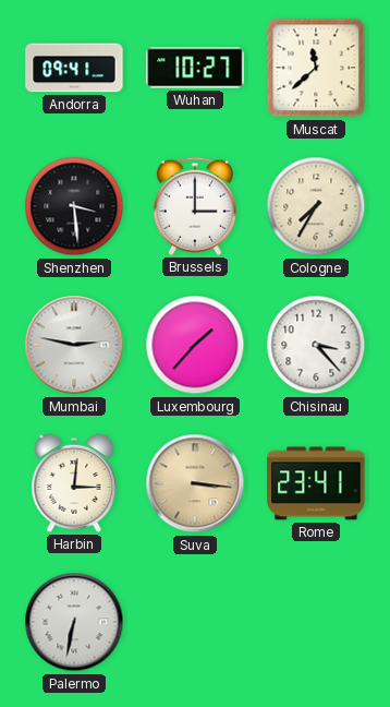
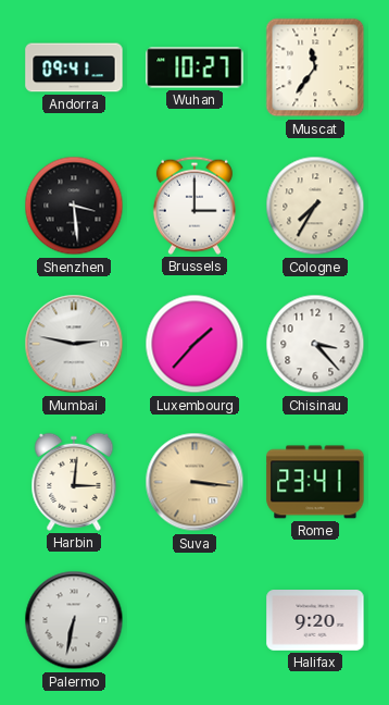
Muscat: 11:38 -> 11:36 (315, 67)
Halifax: none -> 9:20 (315, 621)
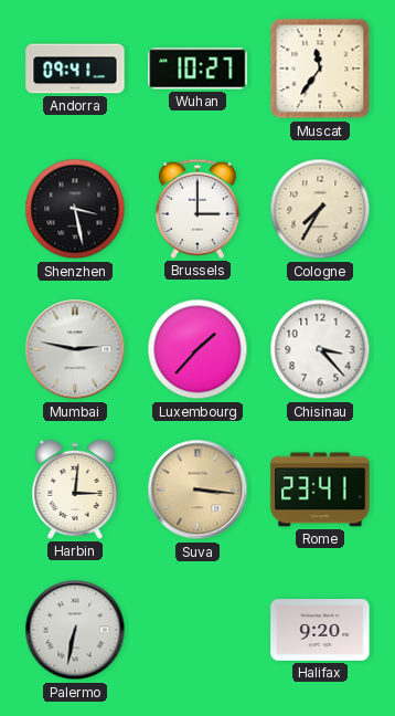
Shenzhen: 3:29 -> 3:28 (75, 209)
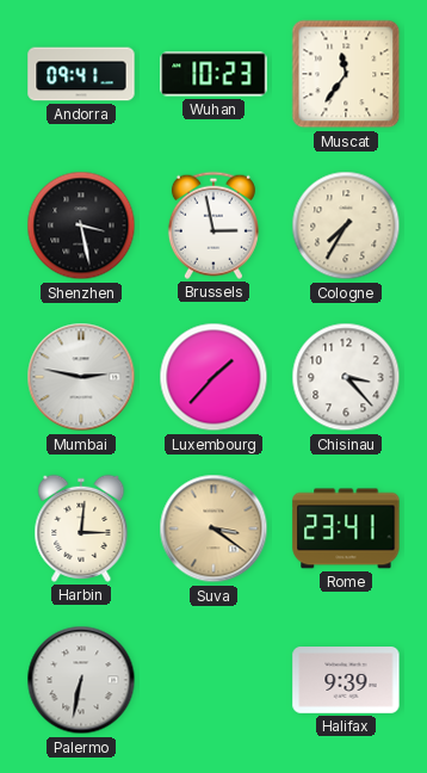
Wuhan: 10:27 -> 10:23 (213, 74)
Brussels: 3:00 -> 2:58 (213, 225)
Suva: 3:16 -> 3:21 (213, 528)
Halifax: 9:20 -> 9:39 (346, 681)
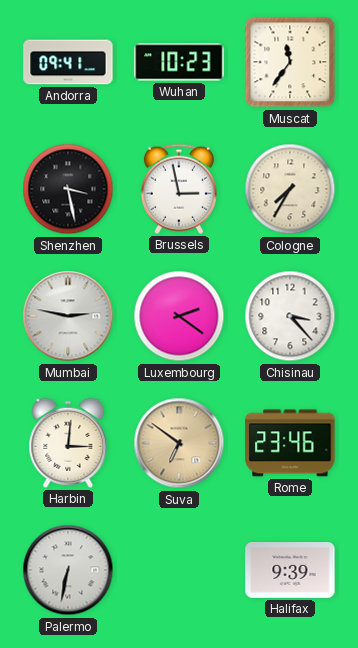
Luxembourg: 1:37 -> 2:21 (179, 316)
Suva: 3:21 -> 6:51 (179, 443)
Rome: 23:41 -> 23:46 (290, 443)
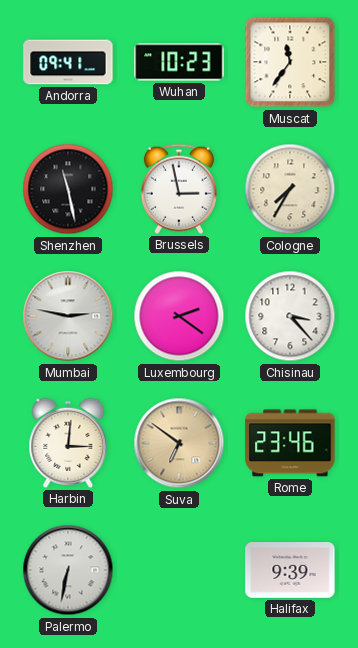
Shenzhen: 3:28 -> 11:28 (68, 189)
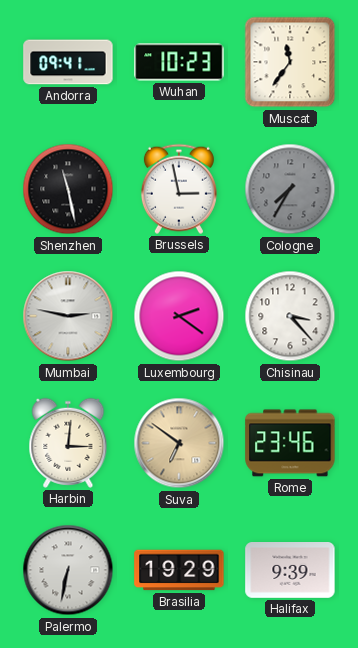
Cologne dial: cream -> grey (290, 189)
Brasilia: none -> 19:29 (179, 570)
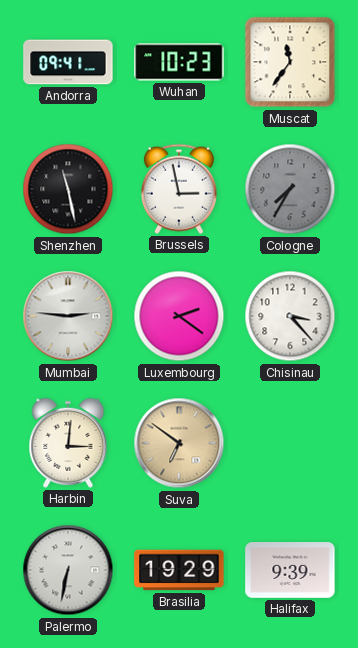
Mumbai: 2:47 -> 2:46 (68, 316)
Rome: 23:46 -> none (290, 443)
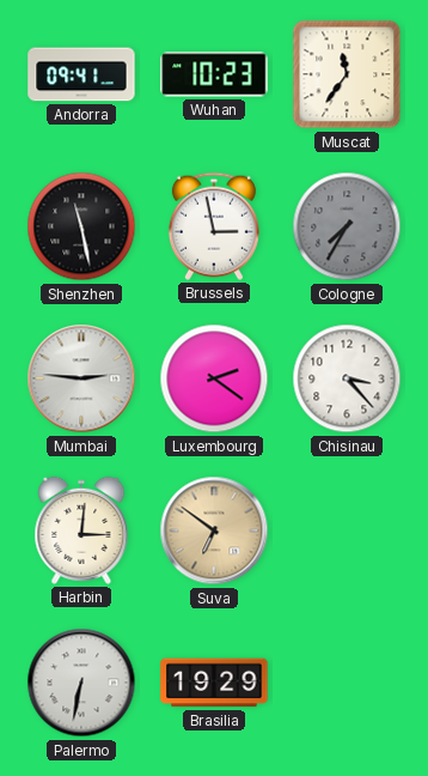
Halifax: 9:39 -> none (290, 571)
